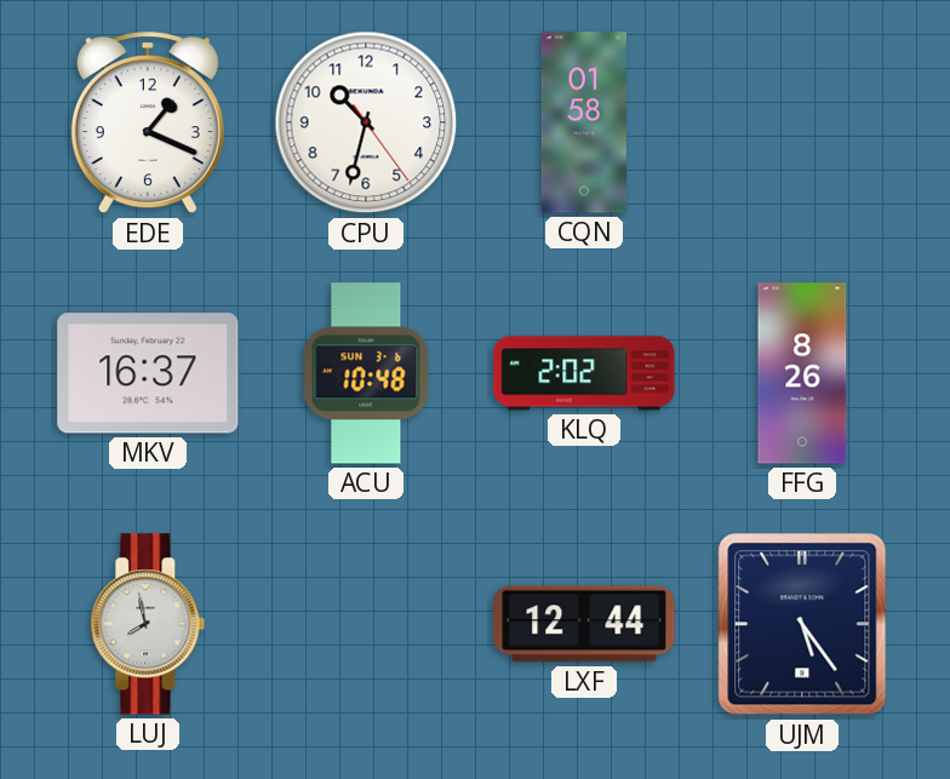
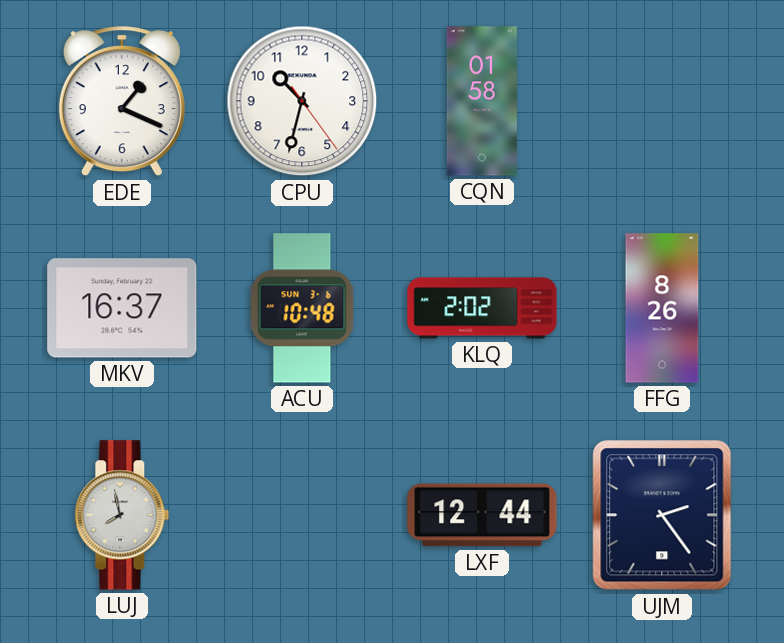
UJM: 5:24 -> 2:24 (662, 515)
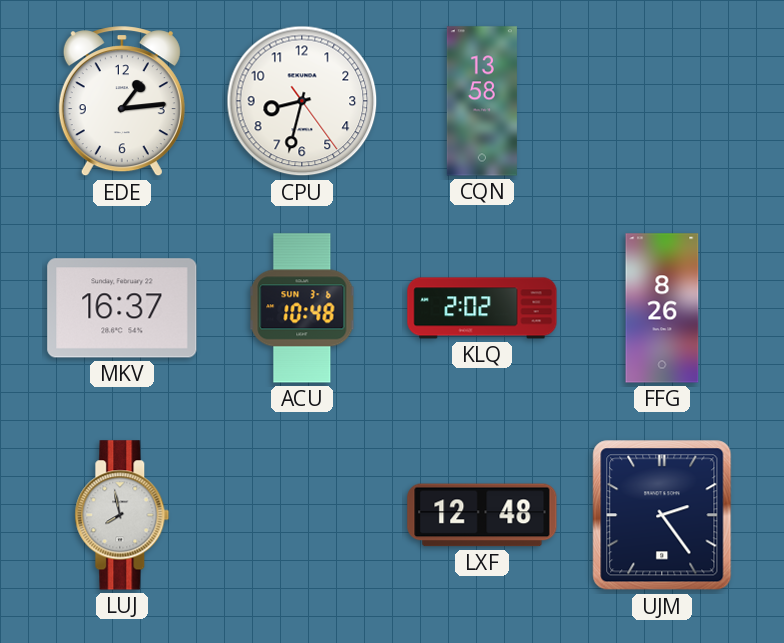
EDE: 1:19 -> 1:14 (122, 102)
CPU: 10:32 -> 8:32 (302, 101)
CQN: 01:58 -> 13:58 (482, 101)
LXF: 12:44 -> 12:48 (482, 515)
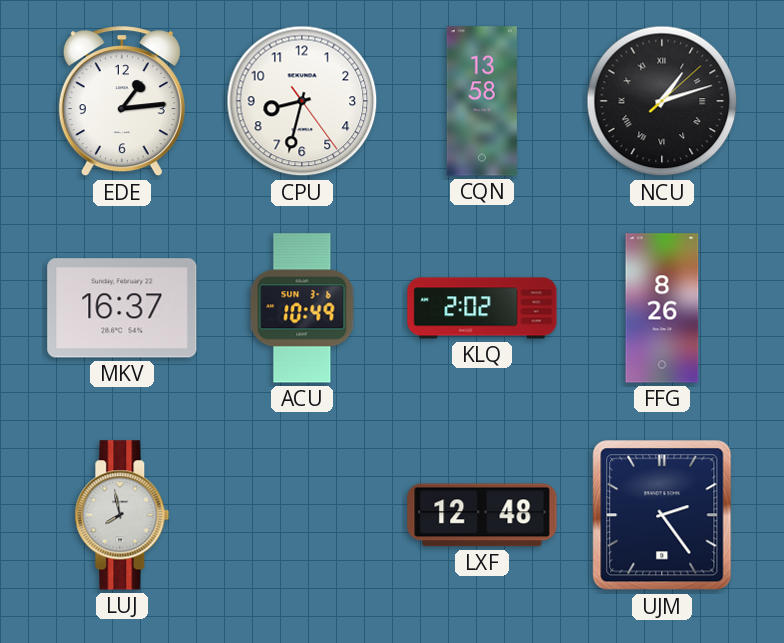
NCU: none -> 1:12 (662, 101)
ACU: 10:48 -> 10:49 (302, 308)
